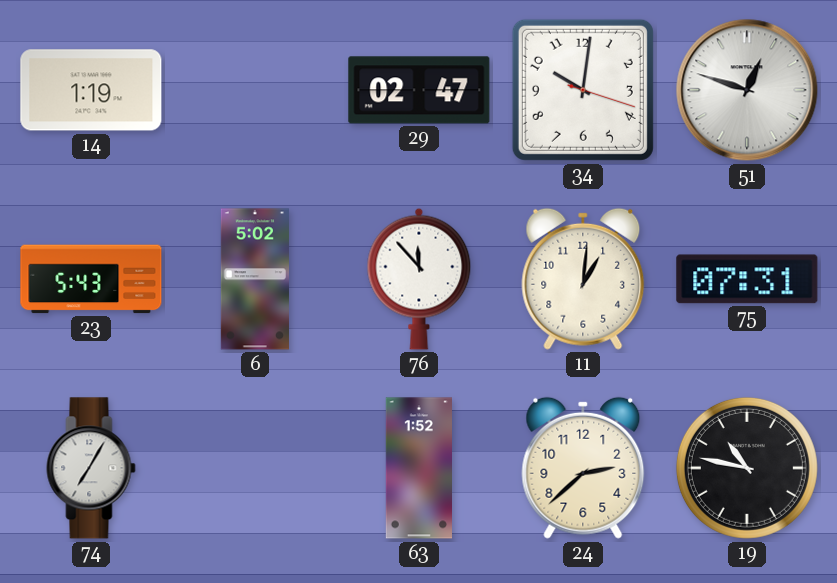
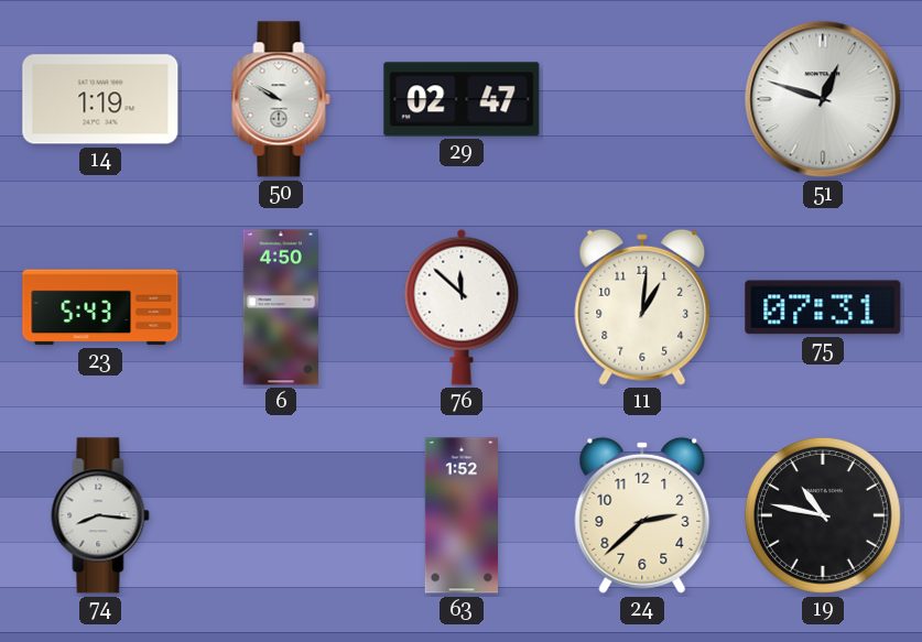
50: none -> 9:50 (281, 99)
34: 10:01 -> none (583, 90)
6: 5:02 -> 4:50 (281, 307)
76: 11:53 -> 11:52 (462, 307)
74: 7:05 -> 8:16 (100, 515)
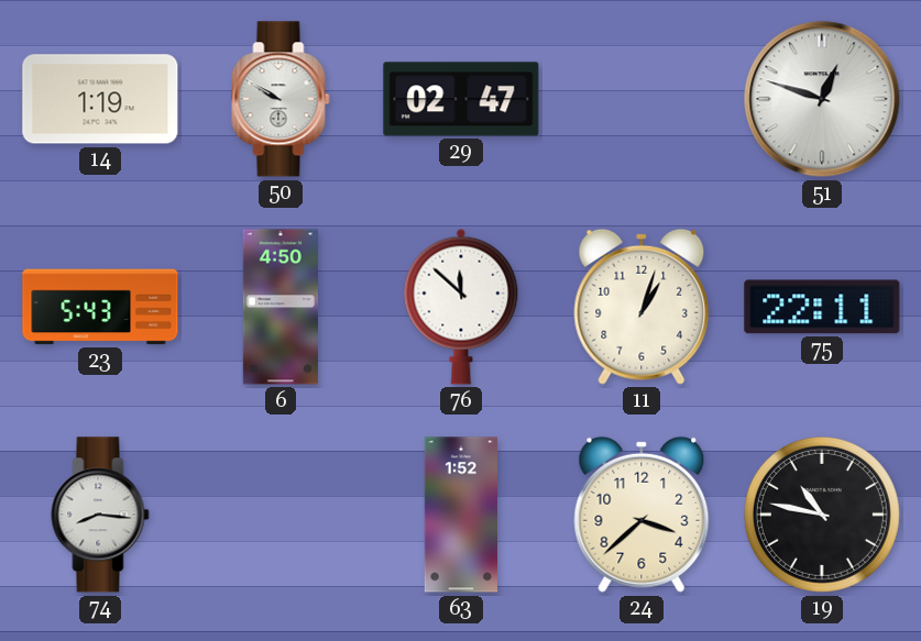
11: 1:01 -> 1:03 (642, 307)
75: 07:31 -> 22:11 (822, 307)
24: 2:38 -> 3:38 (642, 515)
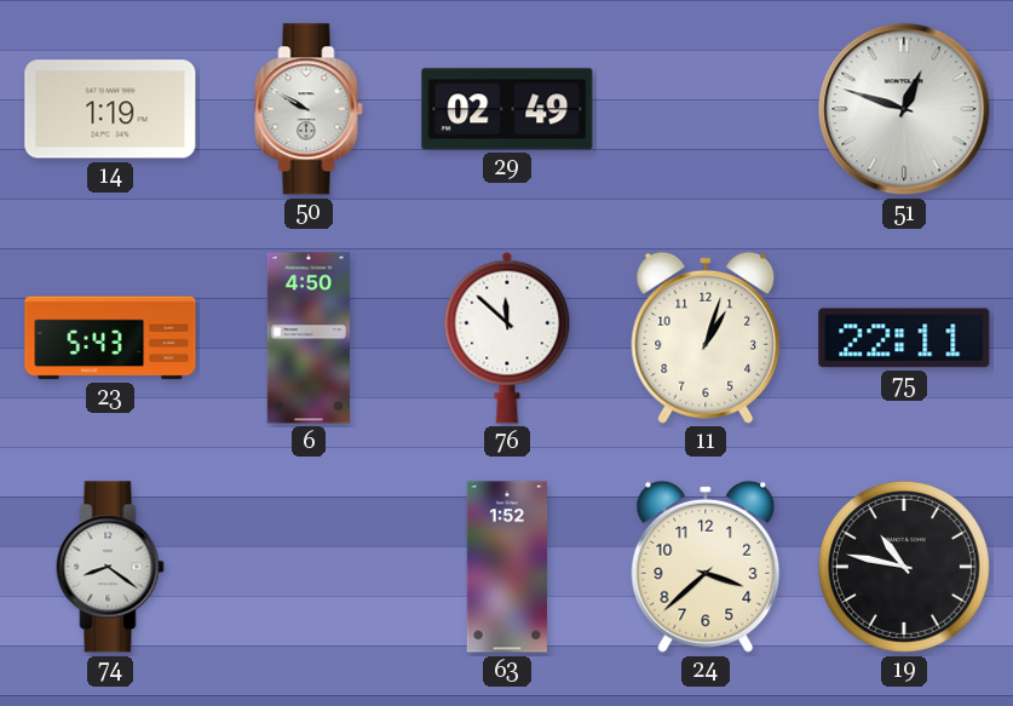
29: 02:47 -> 02:49 (507, 109)
74: 8:16 -> 8:21 (110, 567)
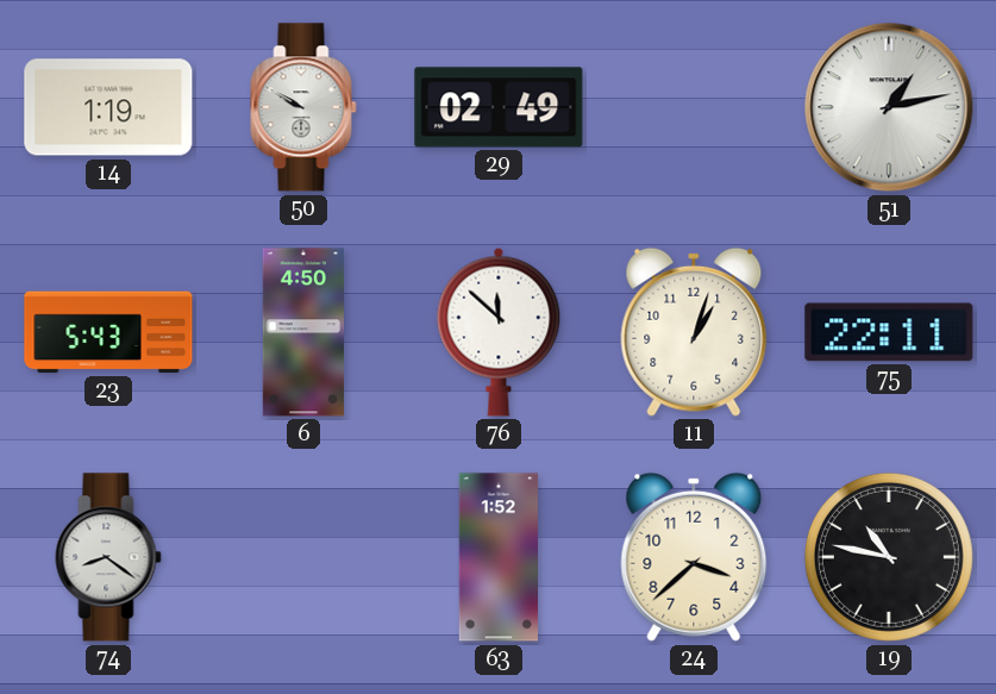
51: 12:48 -> 1:13 (889, 107)
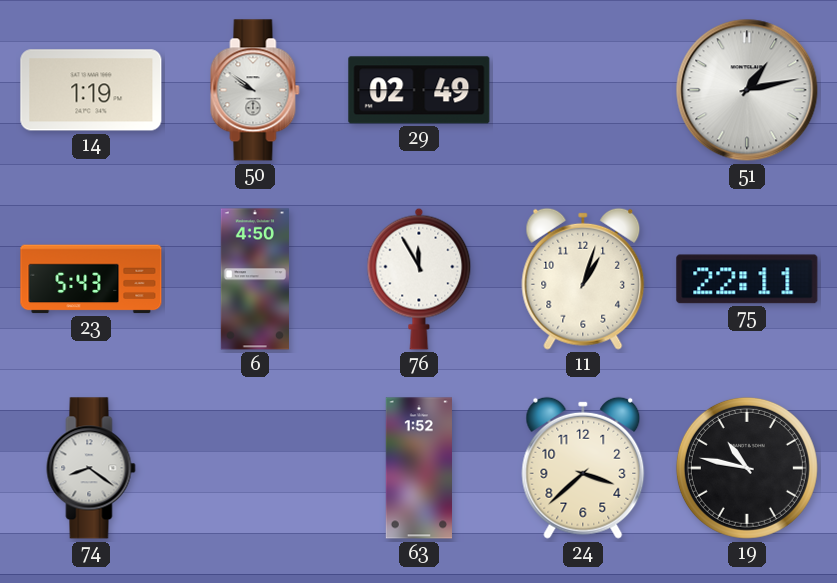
50: 9:50 -> 9:51 (255, 90)
76: 11:52 -> 11:55 (419, 279)
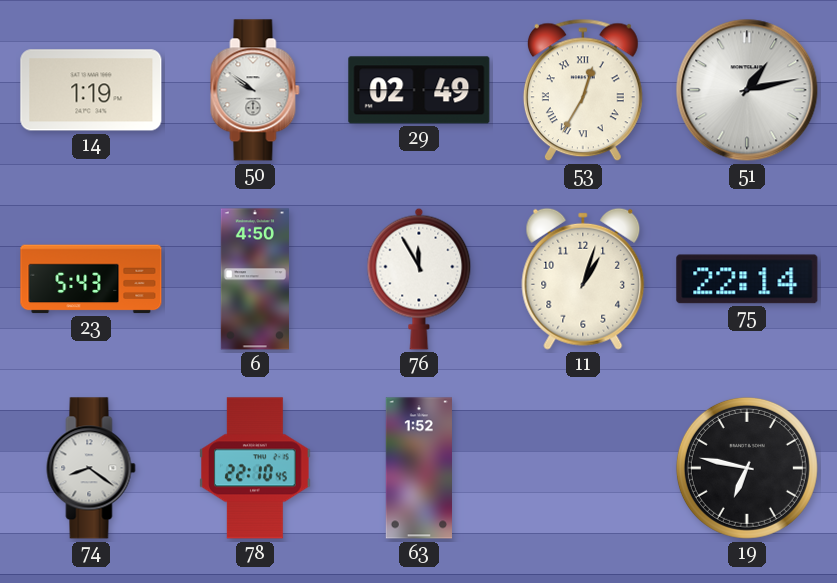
53: none -> 12:35 (583, 90)
75: 22:11 -> 22:14 (747, 279)
78: none -> 22:10 (255, 468)
24: 3:38 -> none (583, 468)
19: 10:47 -> 6:47 (747, 468)
